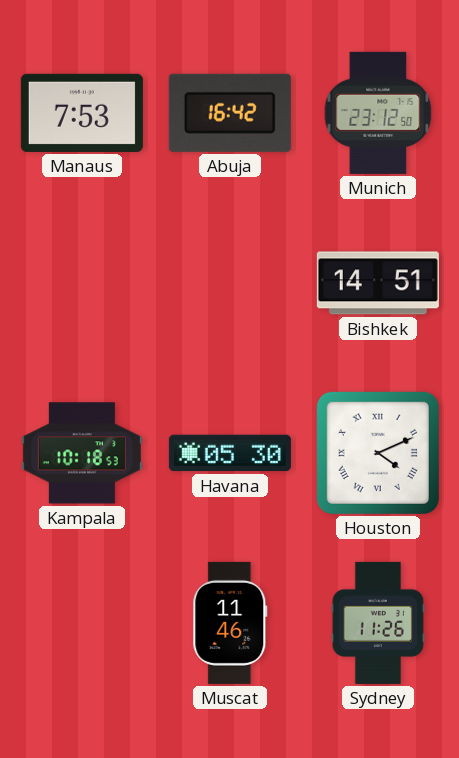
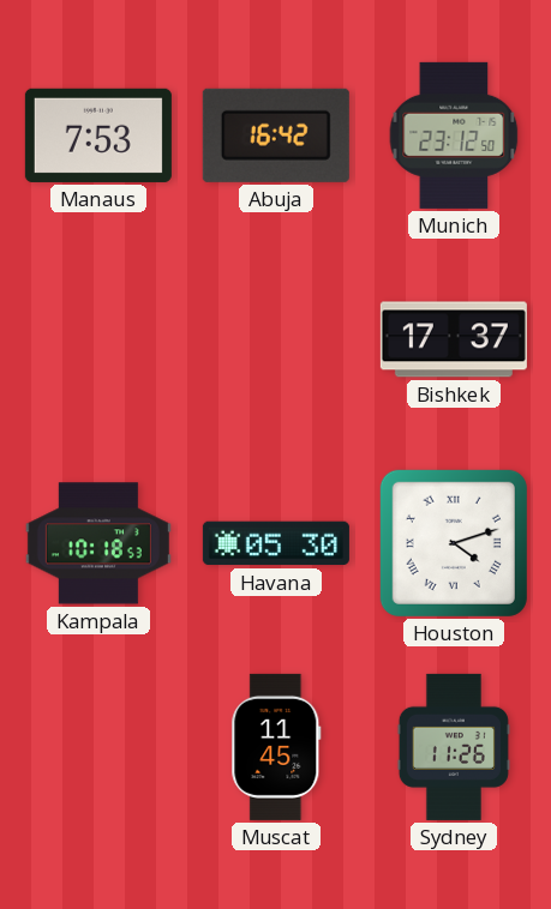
Bishkek: 14:51 -> 17:37 (454, 339)
Houston: 4:11 -> 4:12 (454, 543)
Muscat: 11:46 -> 11:45 (276, 747)
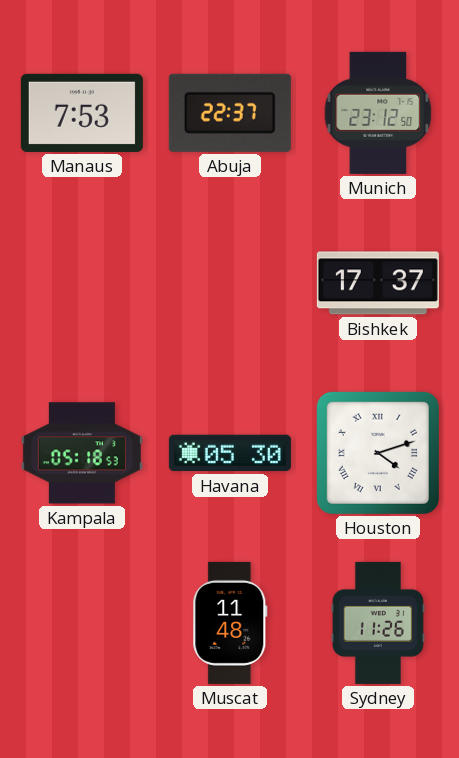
Abuja: 16:42 -> 22:37 (230, 113)
Kampala: 10:18 -> 05:18 (82, 453)
Muscat: 11:45 -> 11:48 (230, 623)
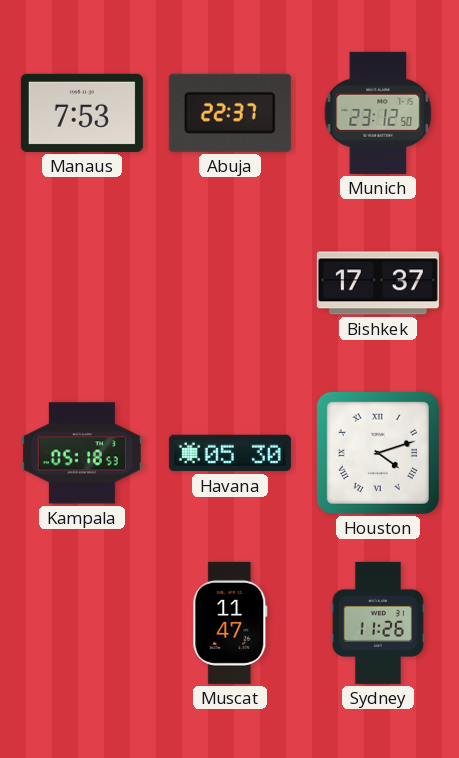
Muscat: 11:48 -> 11:47 (230, 623)
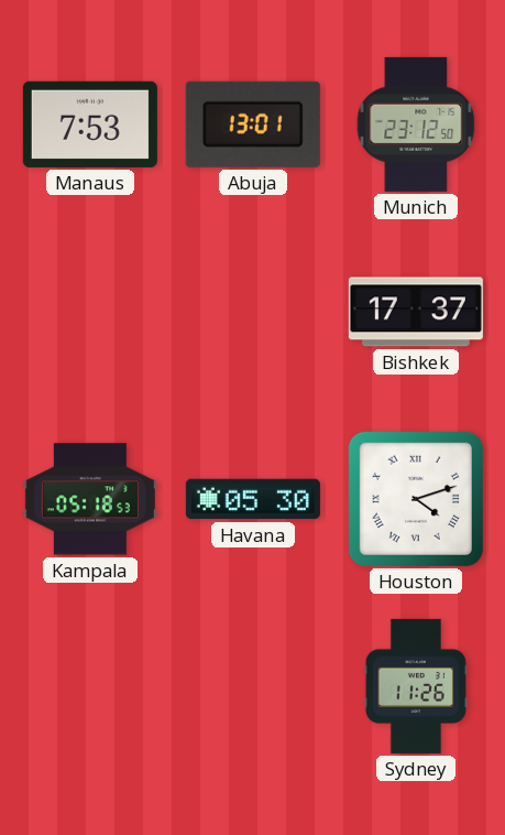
Abuja: 22:37 -> 13:01 (253, 124)
Muscat: 11:47 -> none (230, 623)
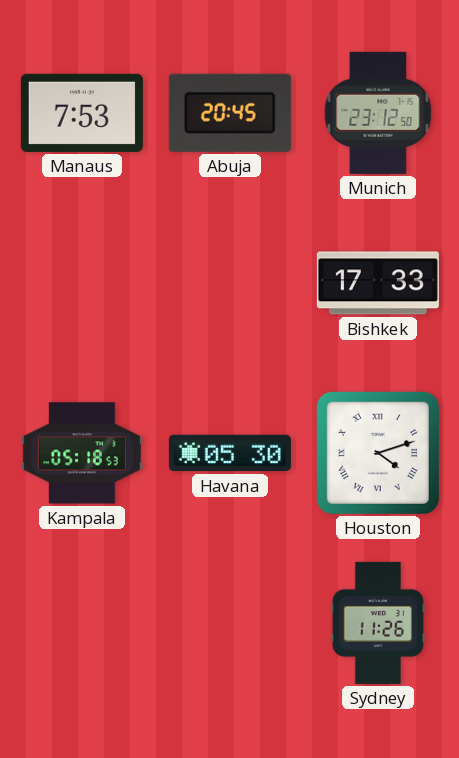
Abuja: 13:01 -> 20:45 (230, 113)
Bishkek: 17:37 -> 17:33 (378, 283)
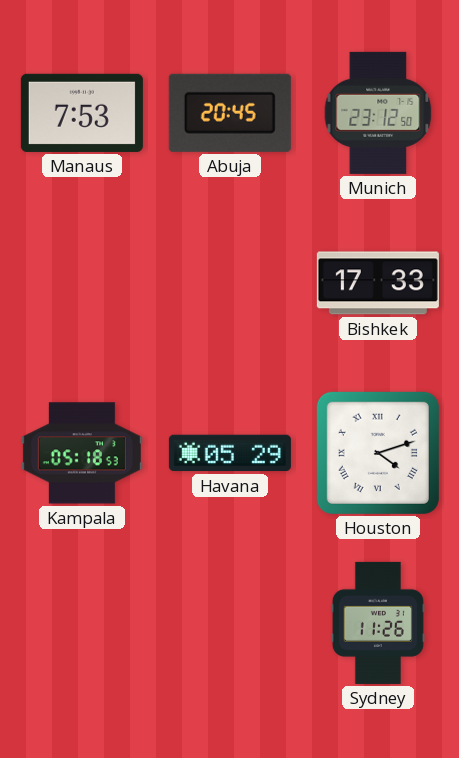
Havana: 05:30 -> 05:29 (230, 453)
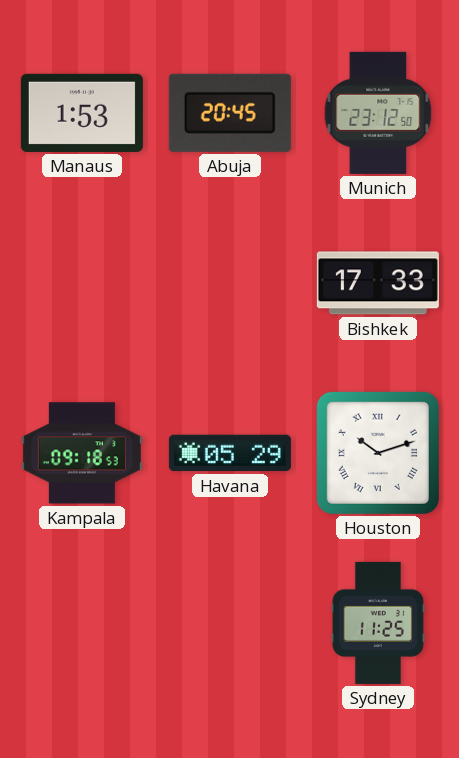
Manaus: 7:53 -> 1:53 (82, 113)
Kampala: 05:18 -> 09:18 (82, 453)
Houston: 4:12 -> 10:12 (378, 453)
Sydney: 11:26 -> 11:25 (378, 623)
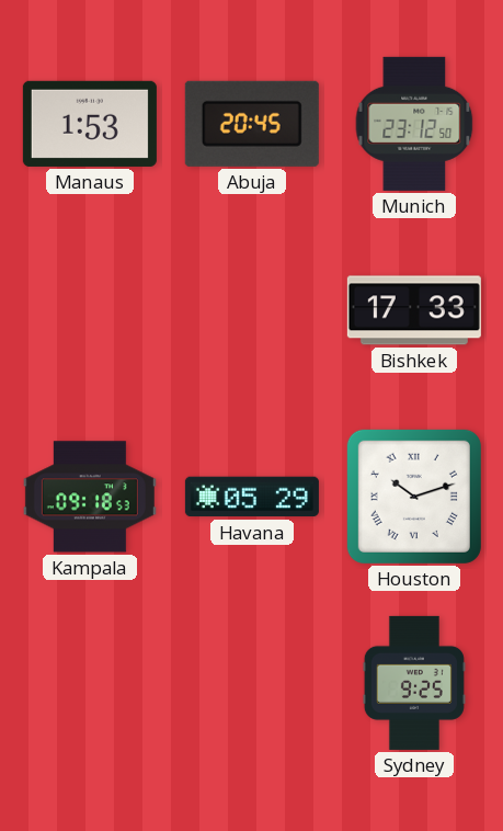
Sydney: 11:25 -> 9:25 (414, 683)
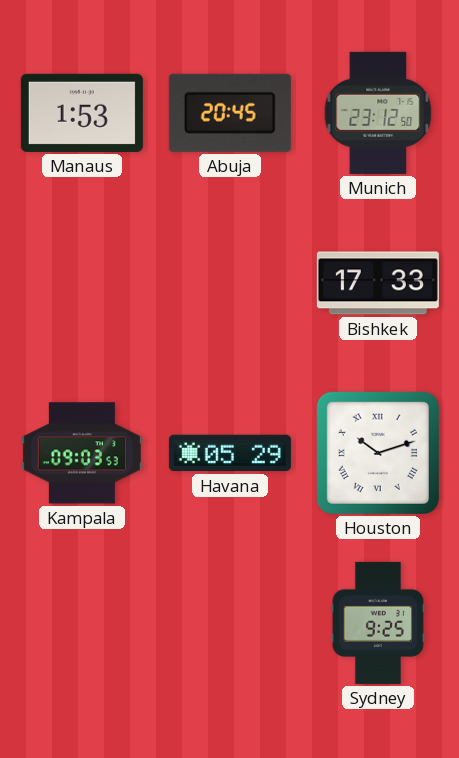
Kampala: 09:18 -> 09:03 (82, 453)
